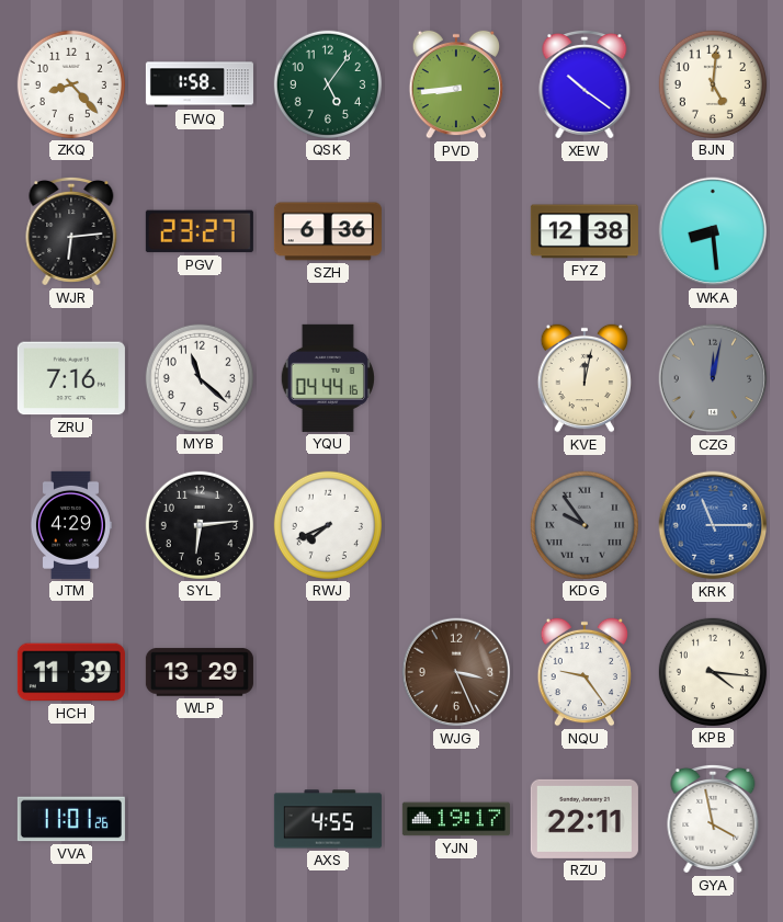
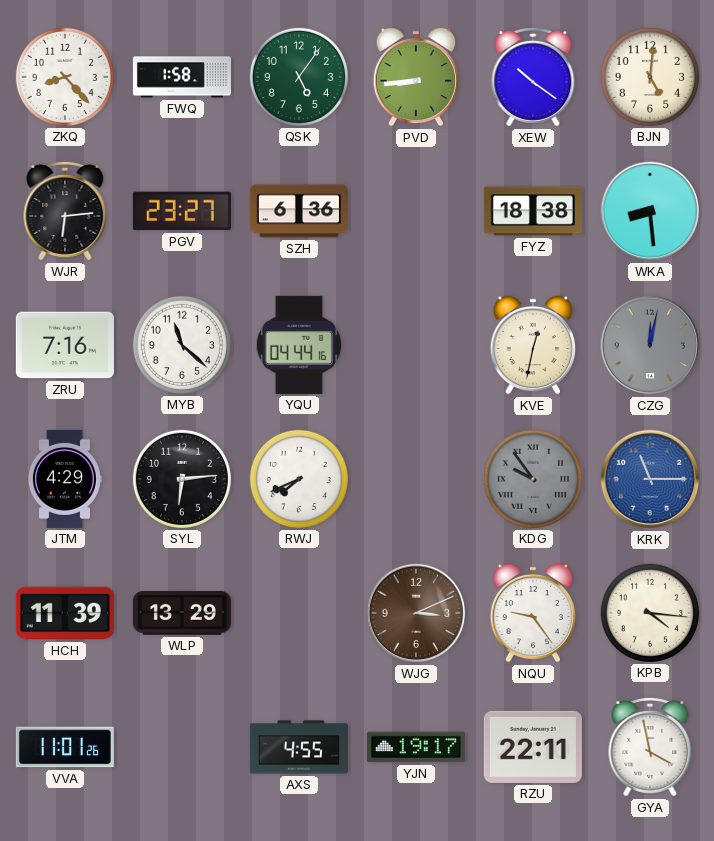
FYZ: 12:38 -> 18:38 (533, 211)
KVE: 12:02 -> 12:32 (532, 345)
WJG: 3:26 -> 3:11 (416, 613)
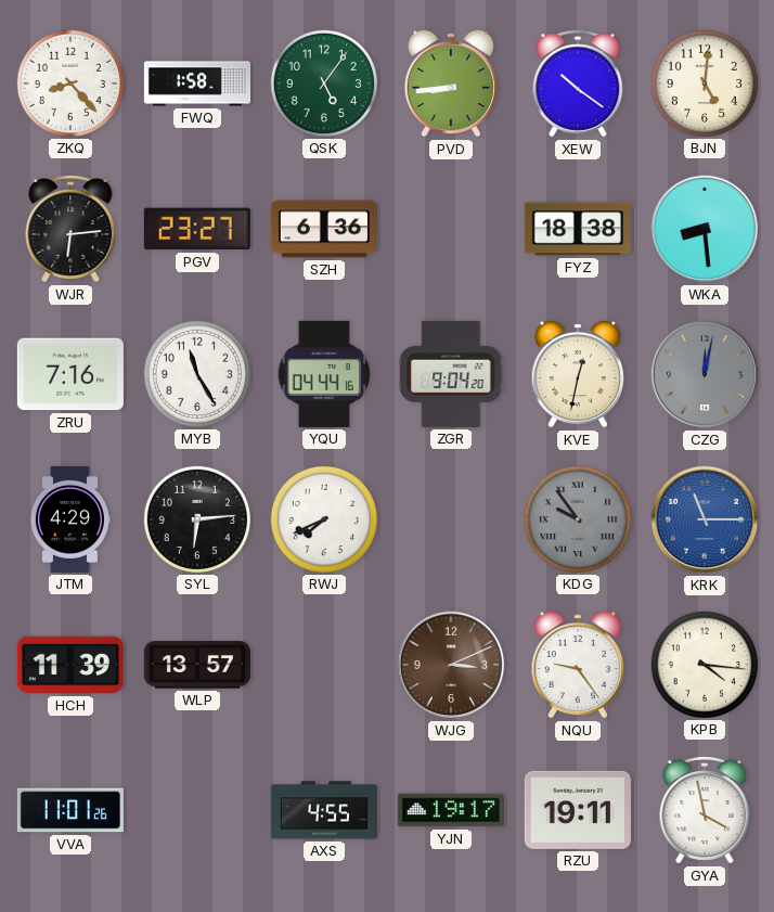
MYB: 11:22 -> 11:25 (197, 374)
ZGR: none -> 9:04 (451, 374)
WLP: 13:29 -> 13:57 (197, 665)
RZU: 22:11 -> 19:11 (578, 810)
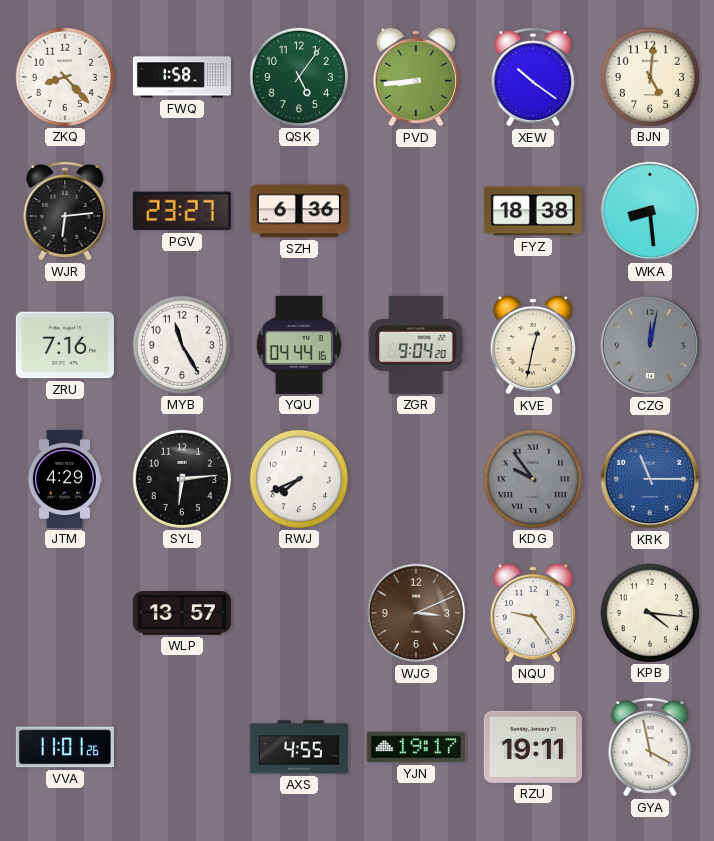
HCH: 11:39 -> none (70, 665)
